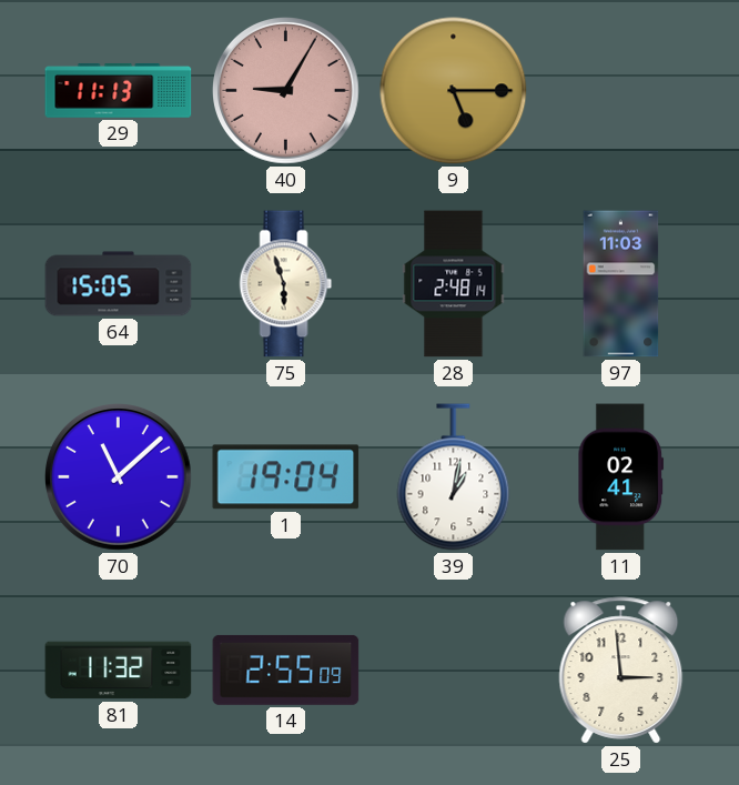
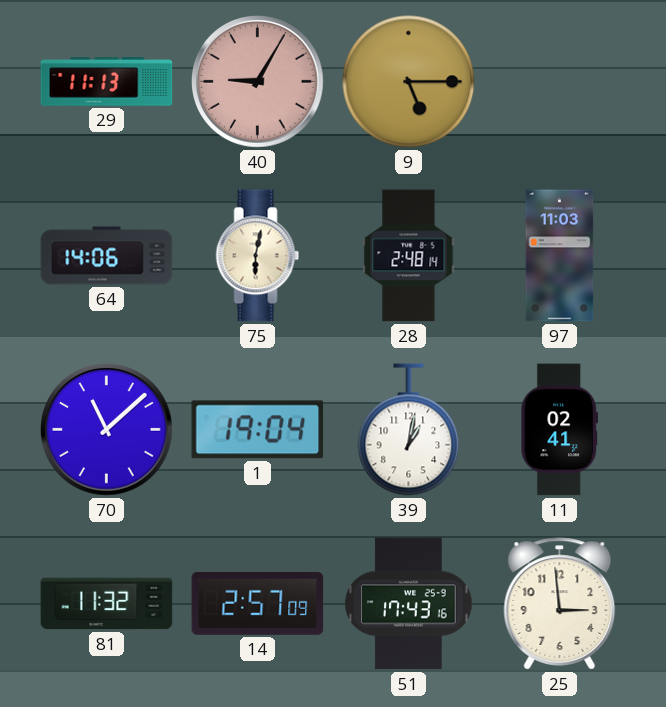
64: 15:05 -> 14:06 (107, 256)
75: 5:57 -> 6:02 (258, 256)
14: 2:55 -> 2:57 (258, 603)
51: none -> 17:43 (409, 604)
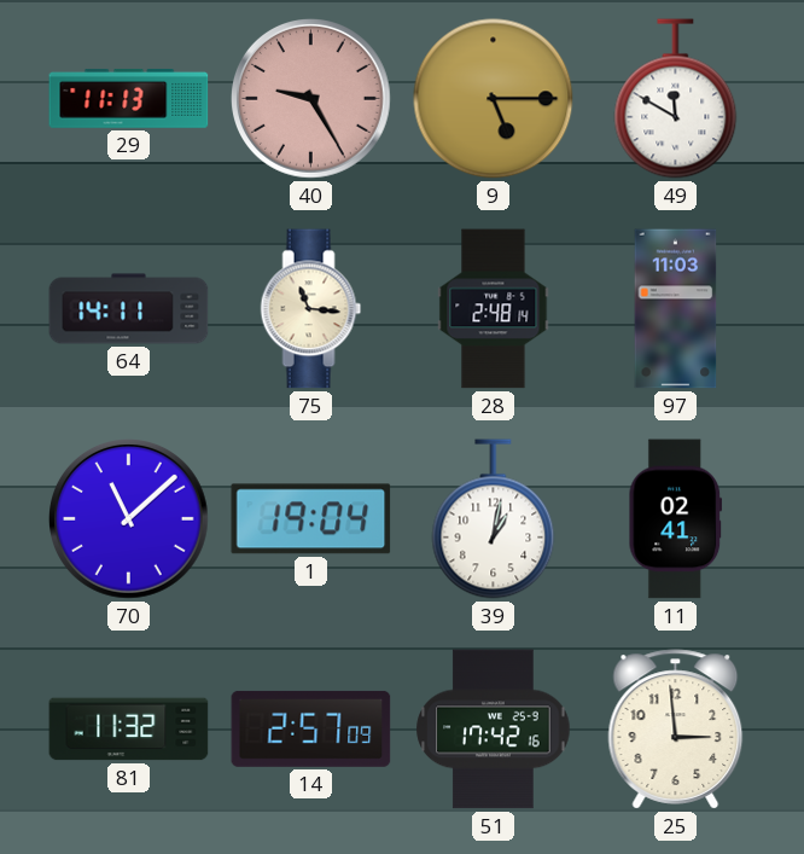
40: 9:05 -> 9:25 (311, 99)
49: none -> 11:50 (676, 99)
64: 14:06 -> 14:11 (129, 309)
75: 6:02 -> 11:16 (311, 309)
51: 17:43 -> 17:42 (494, 730)
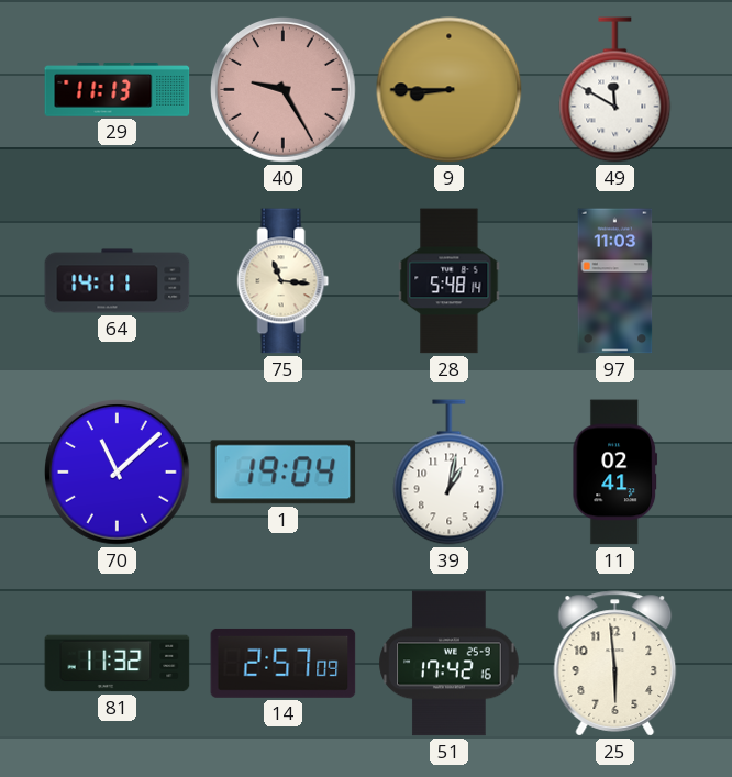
9: 5:15 -> 8:45 (450, 90)
28: 2:48 -> 5:48 (450, 281)
25: 2:59 -> 5:59 (615, 664)
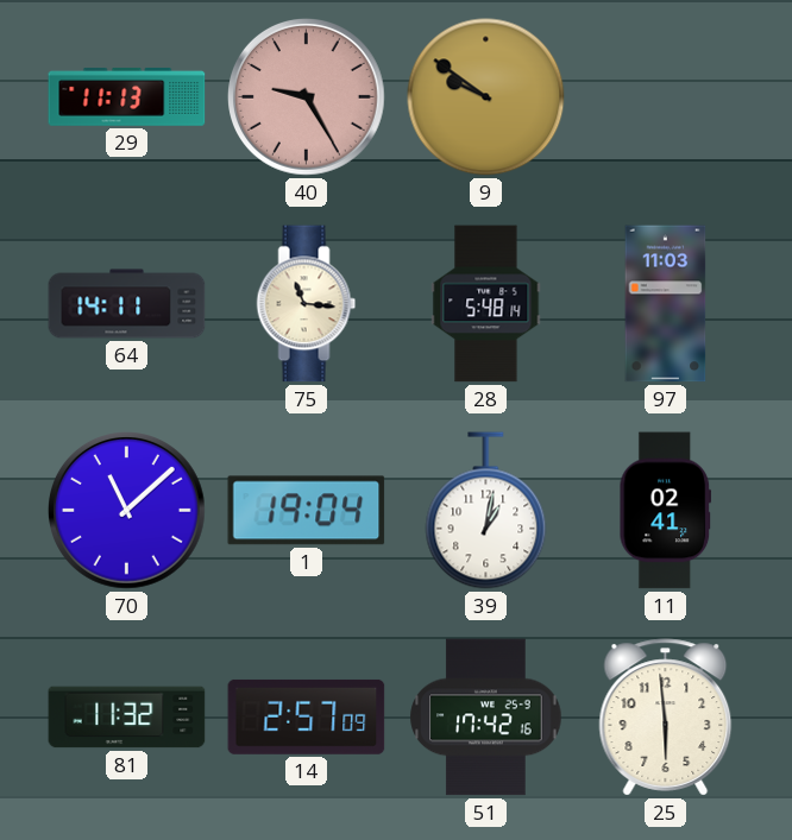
9: 8:45 -> 9:51 (486, 97)
49: 11:50 -> none (615, 90)
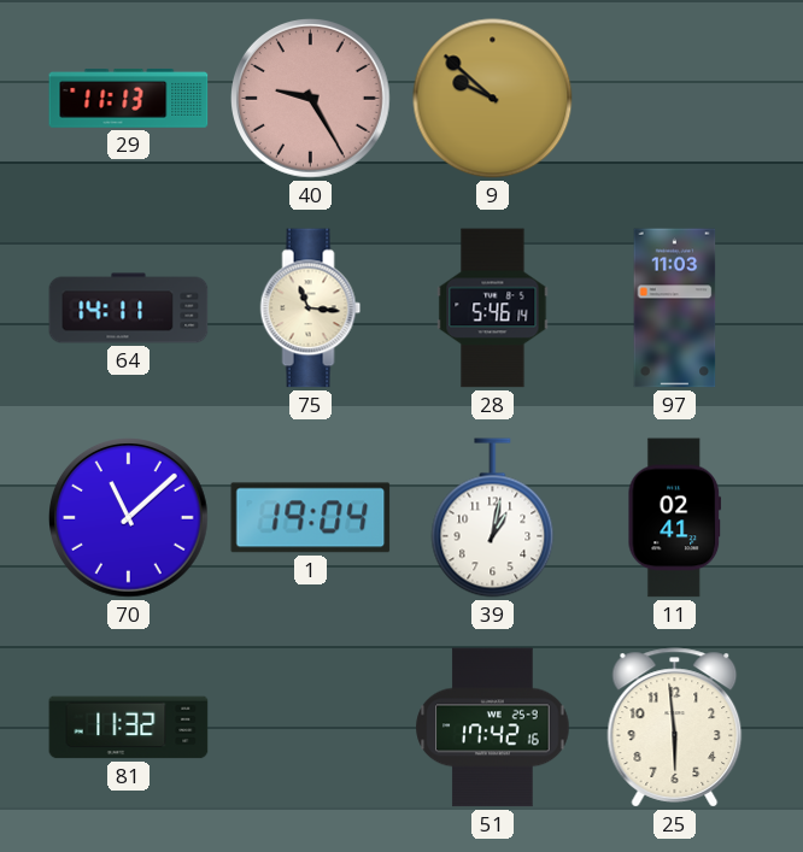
9: 9:51 -> 9:52 (493, 99)
28: 5:48 -> 5:46 (493, 309)
14: 2:57 -> none (307, 716)
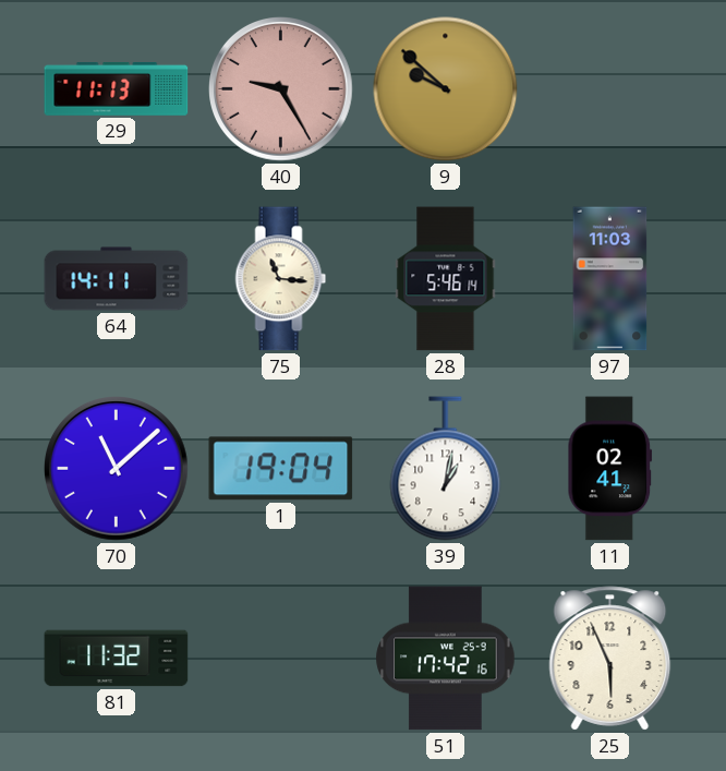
25: 5:59 -> 5:56 (610, 659)
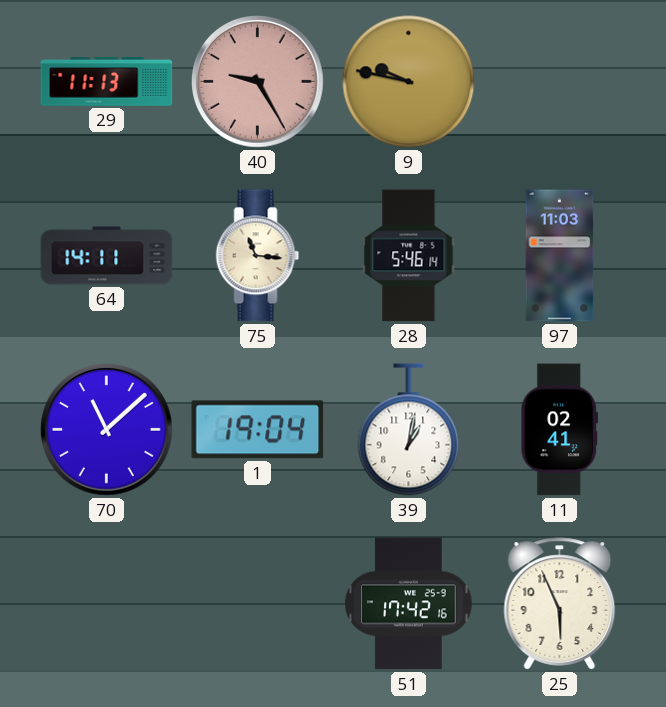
9: 9:52 -> 9:47 (409, 82)
81: 11:32 -> none (117, 659)
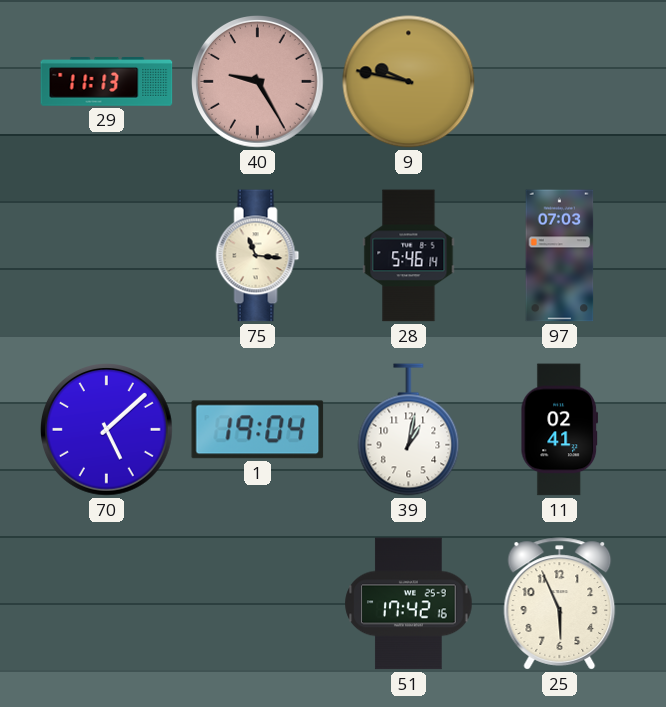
64: 14:11 -> none (107, 256)
97: 11:03 -> 07:03 (560, 256)
70: 11:08 -> 5:08 (107, 430)
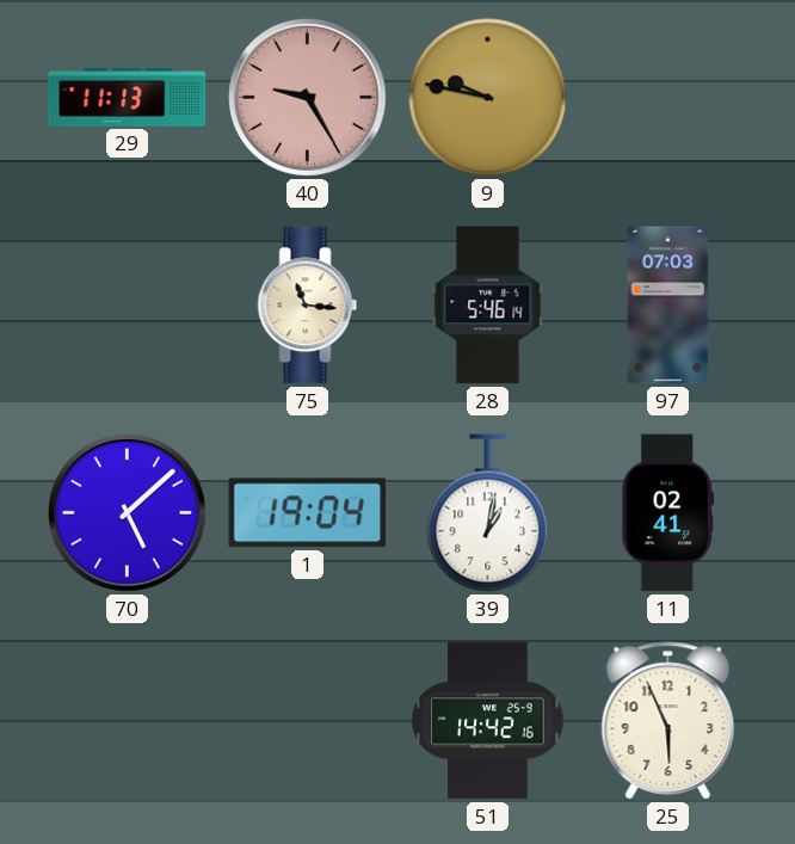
51: 17:42 -> 14:42 (488, 721)
